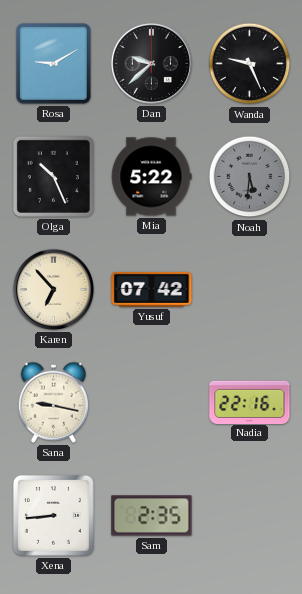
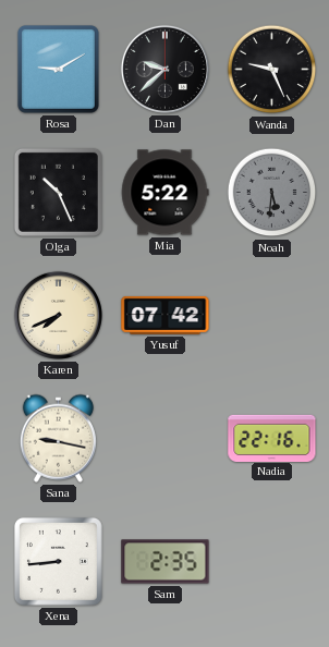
Karen: 6:53 -> 7:41 (58, 315)
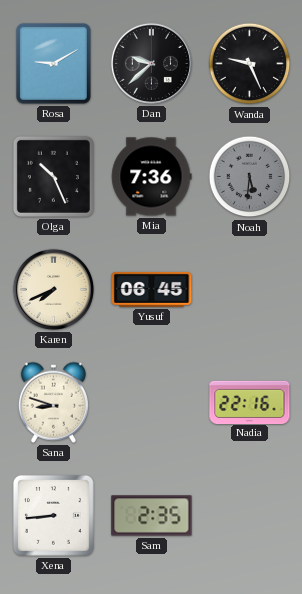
Mia: 5:22 -> 7:36 (152, 177)
Yusuf: 07:42 -> 06:45 (152, 289)
Sana: 9:17 -> 8:48 (53, 402)
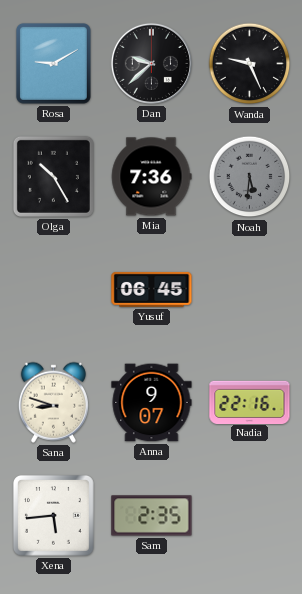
Olga: 10:26 -> 10:25 (53, 176)
Karen: 7:41 -> none (53, 289)
Anna: none -> 9:07 (152, 403)
Xena: 8:44 -> 5:44 (53, 515)
